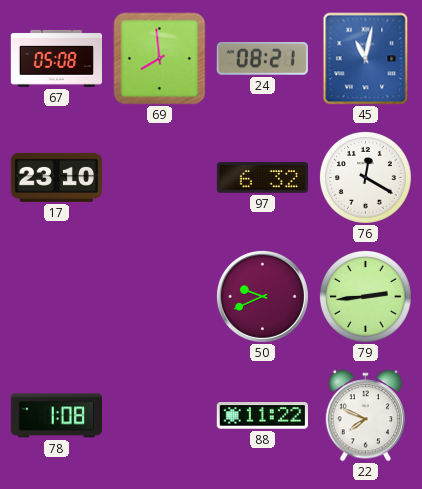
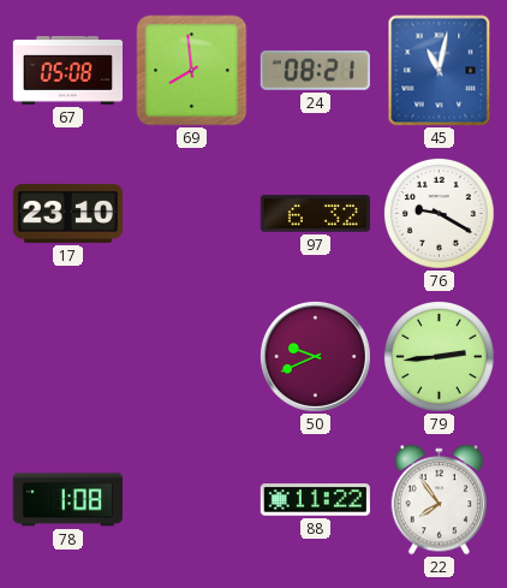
76: 12:20 -> 9:20 (439, 213)
22: 7:49 -> 7:54 (440, 500)
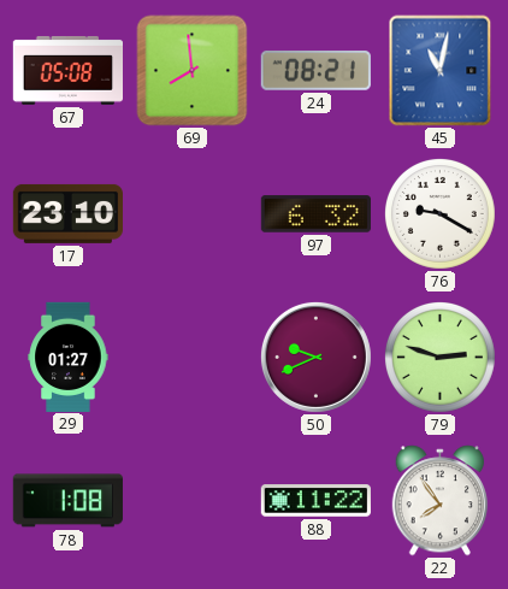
29: none -> 01:27 (69, 357)
79: 2:44 -> 2:48 (439, 357)
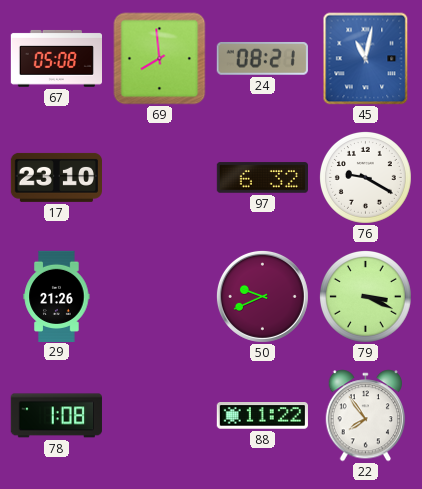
29: 01:27 -> 21:26 (57, 296)
79: 2:48 -> 3:19 (365, 296)
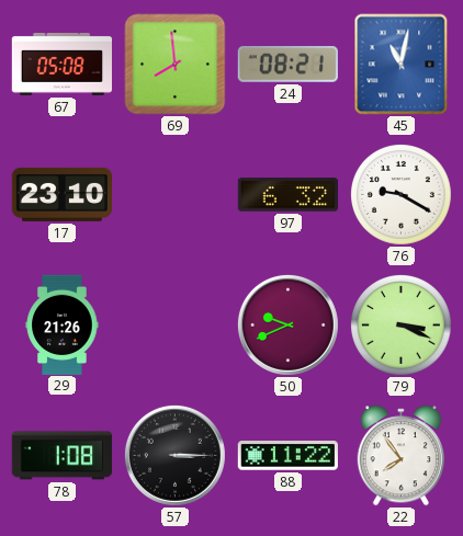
57: none -> 3:15 (174, 455)
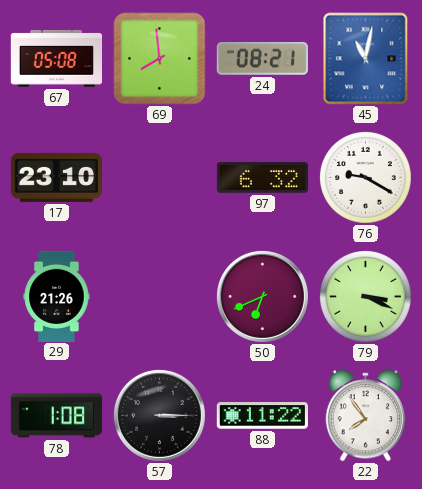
50: 9:41 -> 6:41 (262, 296)
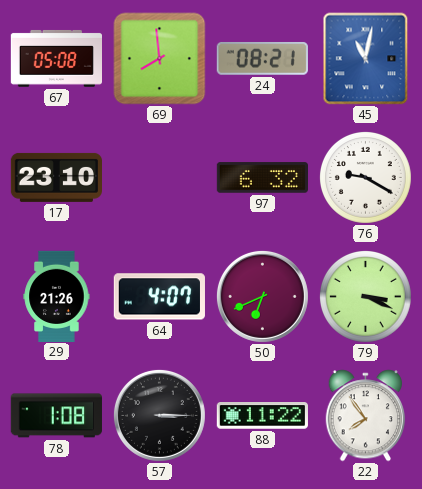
64: none -> 4:07 (159, 297)
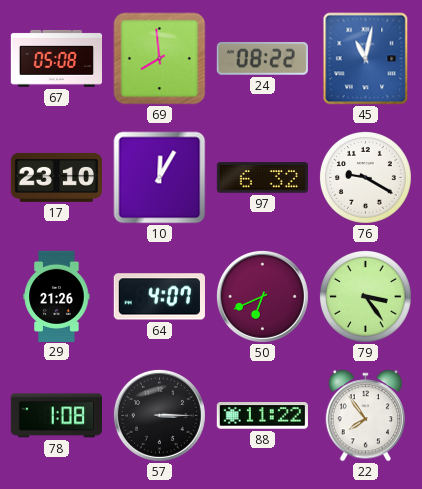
24: 08:21 -> 08:22 (262, 58)
10: none -> 12:05 (160, 178)
79: 3:19 -> 3:24 (365, 296)
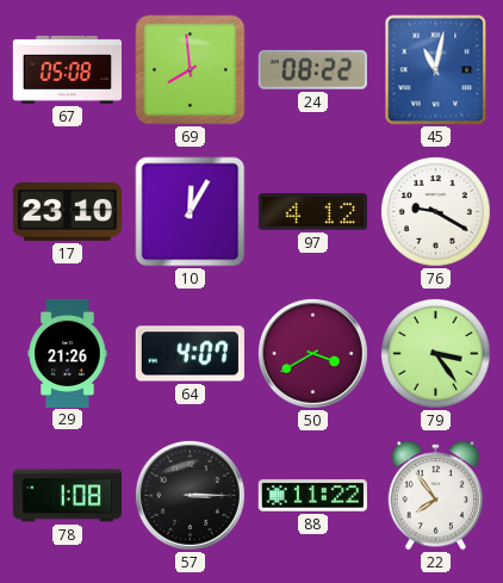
97: 6:32 -> 4:12 (312, 212)
50: 6:41 -> 3:40 (312, 353)
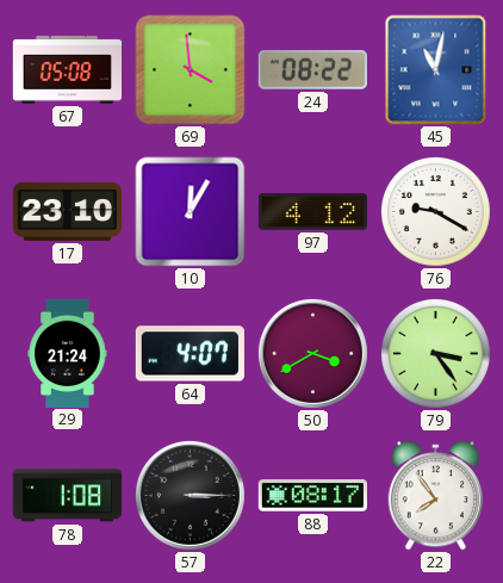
69: 7:59 -> 3:59 (191, 70)
29: 21:26 -> 21:24 (68, 353)
88: 11:22 -> 08:17 (312, 496)
